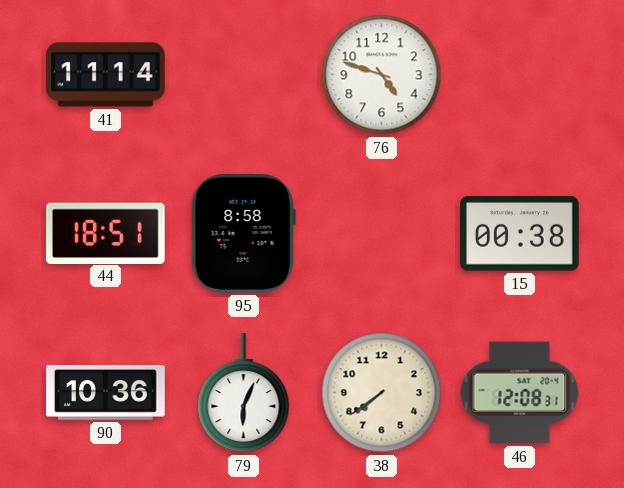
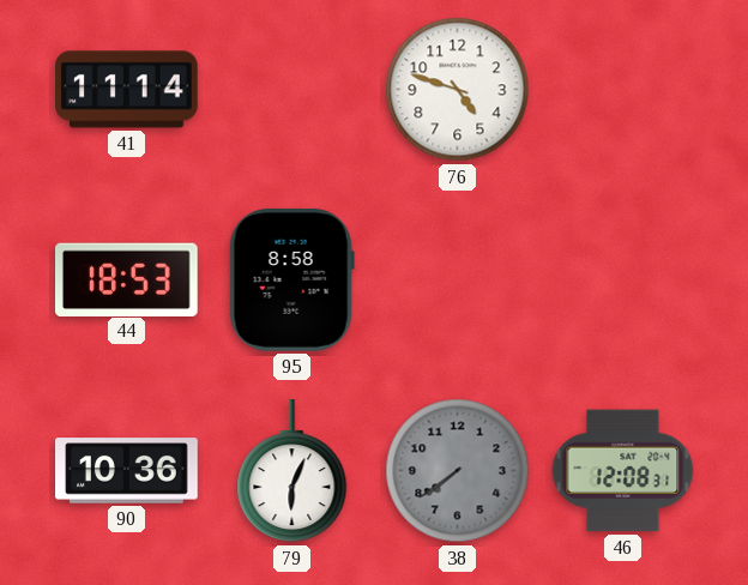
44: 18:51 -> 18:53 (127, 279)
15: 00:38 -> none (520, 234)
38 dial: cream -> grey (458, 471)
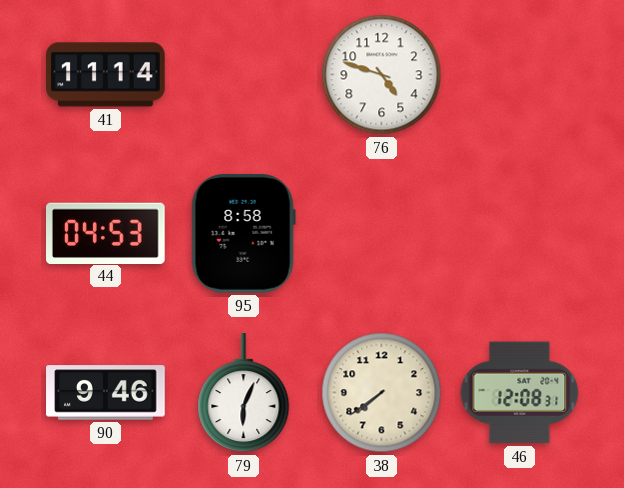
44: 18:53 -> 04:53 (106, 233)
90: 10:36 -> 9:46 (106, 393)
38 dial: grey -> cream (382, 393)
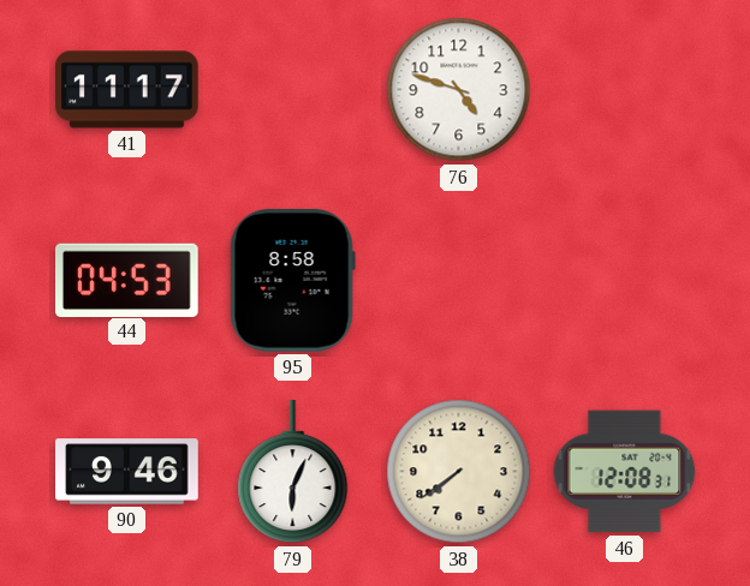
41: 11:14 -> 11:17 (127, 90)
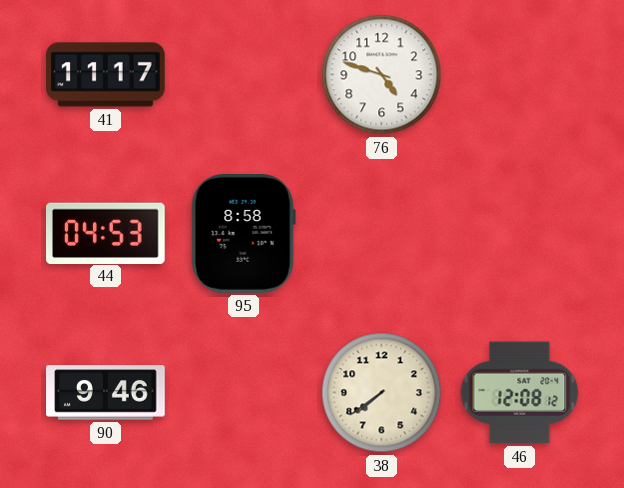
79: 6:04 -> none (293, 472)
46: 12:08:31 -> 12:08:12 (520, 393)
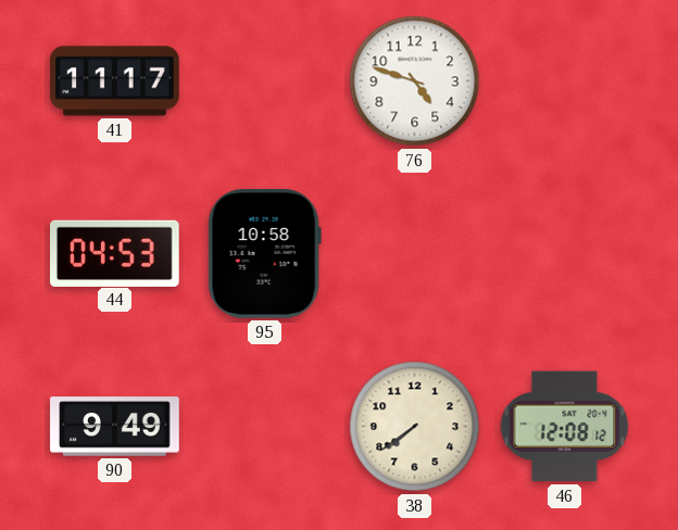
95: 8:58 -> 10:58 (264, 254)
90: 9:46 -> 9:49 (115, 427)
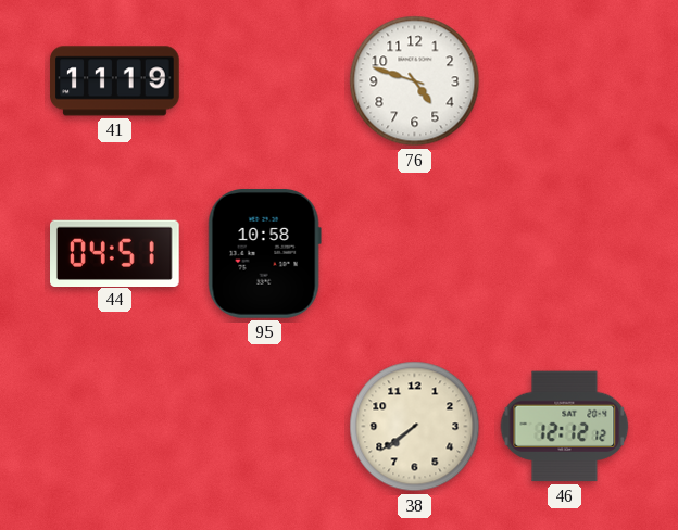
41: 11:17 -> 11:19 (115, 81)
44: 04:53 -> 04:51 (115, 253)
90: 9:49 -> none (115, 427)
46: 12:08 -> 12:12 (565, 427)
